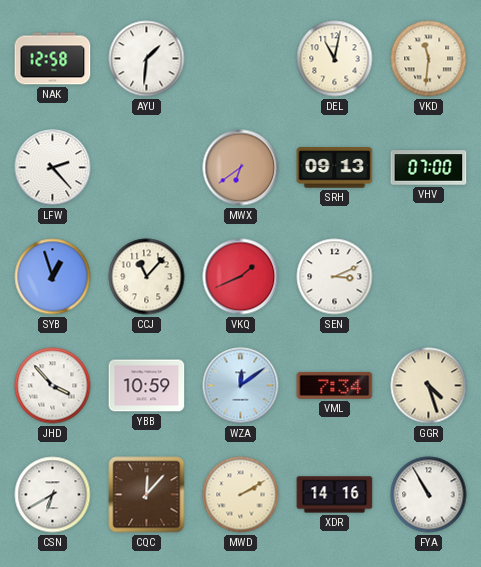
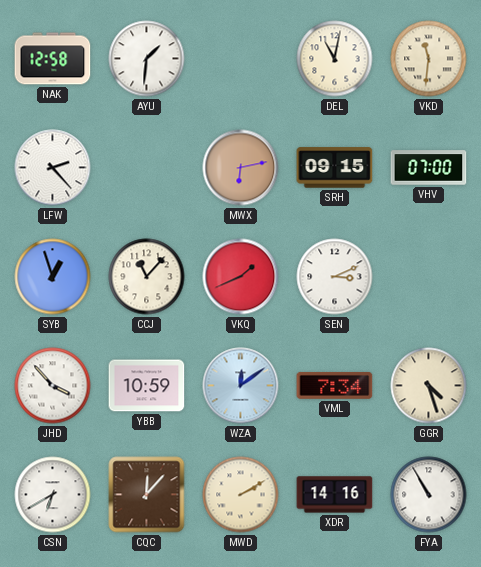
MWX: 6:39 -> 6:13 (241, 168)
SRH: 09:13 -> 09:15 (335, 168)
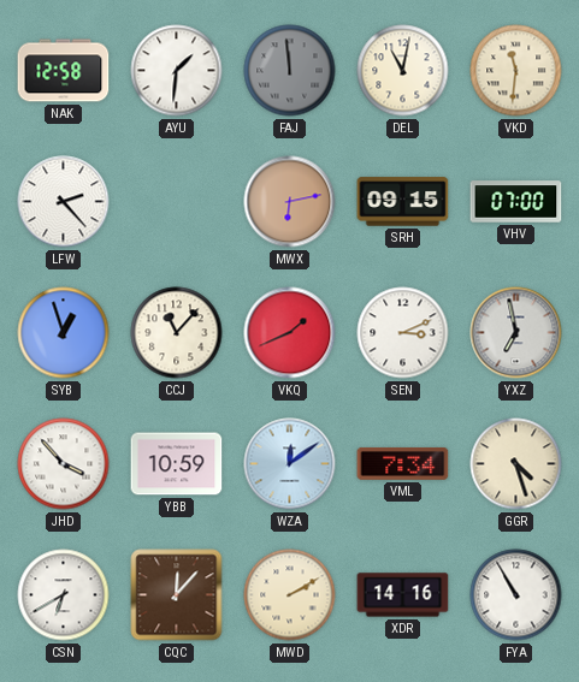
FAJ: none -> 11:59 (290, 71)
YXZ: none -> 6:58 (516, 333)
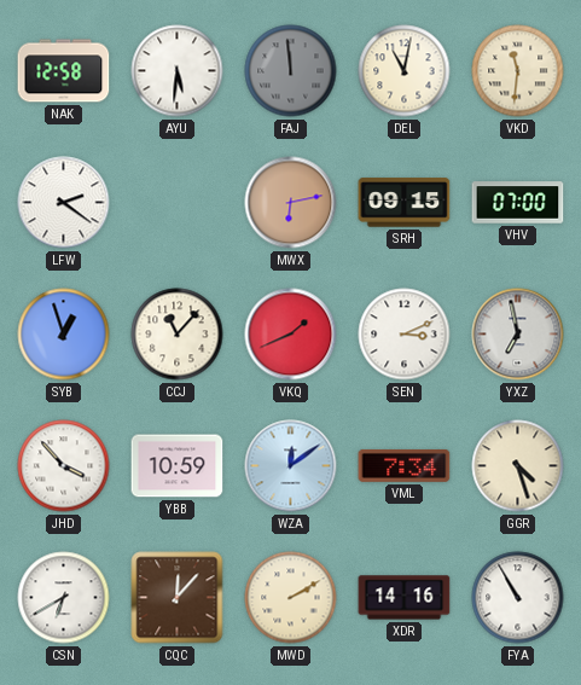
AYU: 1:31 -> 5:31 (178, 71)
LFW: 2:23 -> 2:21 (64, 203)
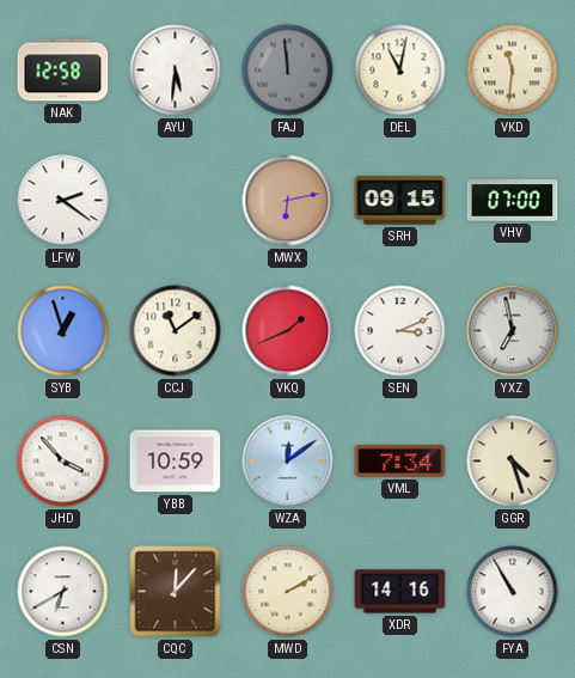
CCJ: 11:07 -> 11:09 (176, 331)
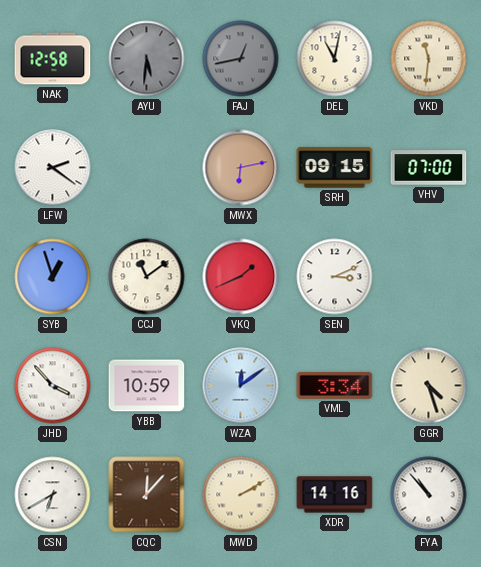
AYU dial: white -> grey (147, 59)
FAJ: 11:59 -> 12:43 (241, 59)
YXZ: 6:58 -> none (513, 331)
VML: 7:34 -> 3:34 (335, 386)
FYA: 10:55 -> 10:53 (429, 495)
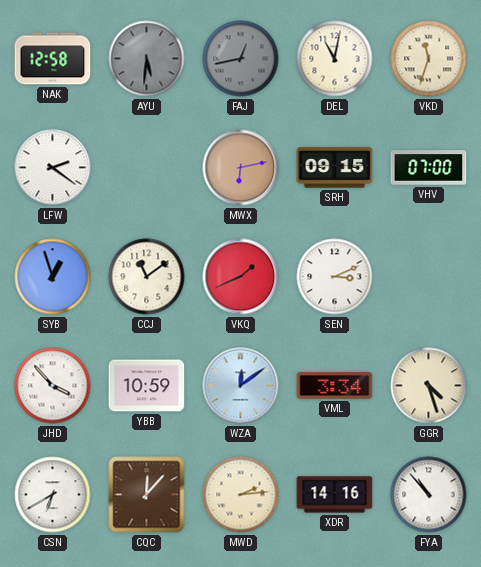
VKD: 11:31 -> 11:33 (429, 59)
MWD: 2:10 -> 2:14 (241, 495)
